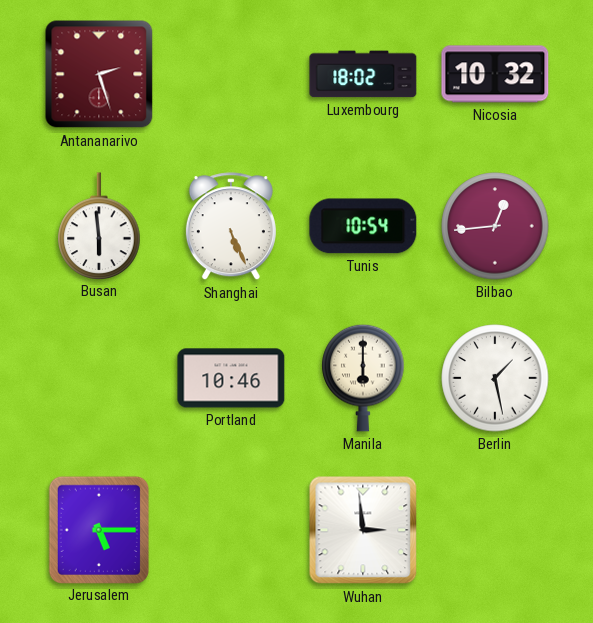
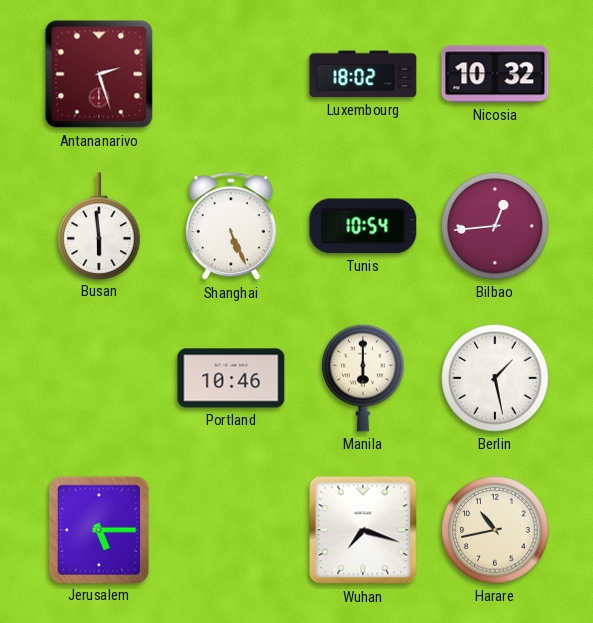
Wuhan: 2:59 -> 7:18 (363, 530)
Harare: none -> 10:43 (495, 530)
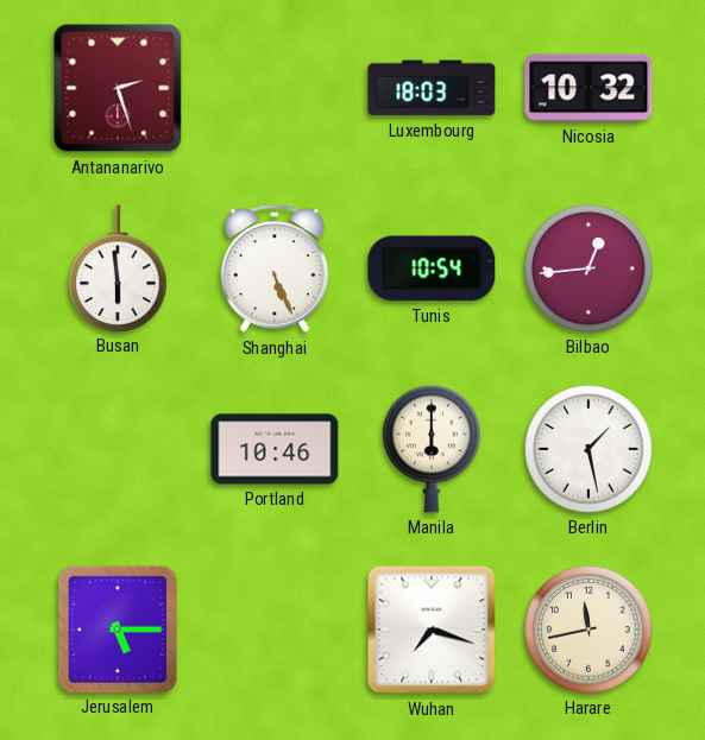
Luxembourg: 18:02 -> 18:03 (432, 88)
Harare: 10:43 -> 11:43 (588, 630)
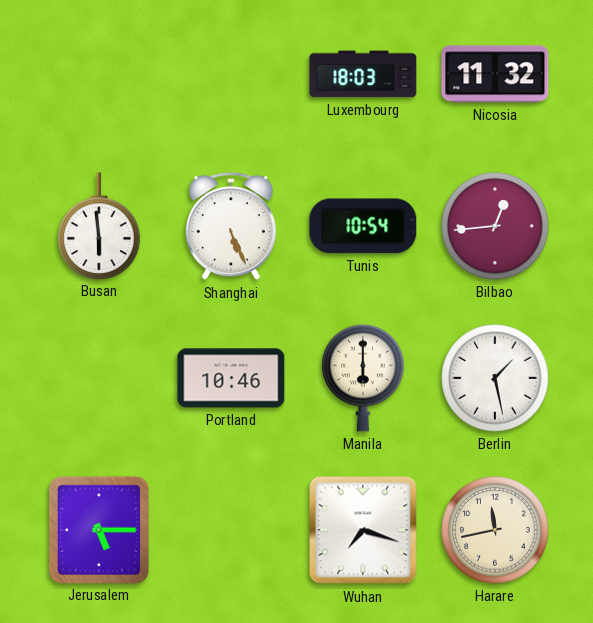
Antananarivo: 2:27 -> none (118, 88)
Nicosia: 10:32 -> 11:32 (495, 74)
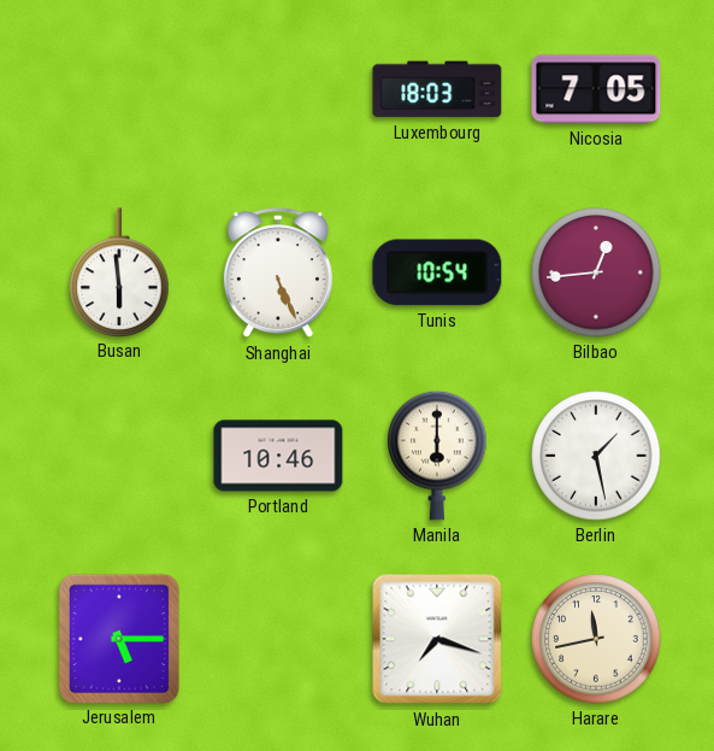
Nicosia: 11:32 -> 7:05 (596, 89)
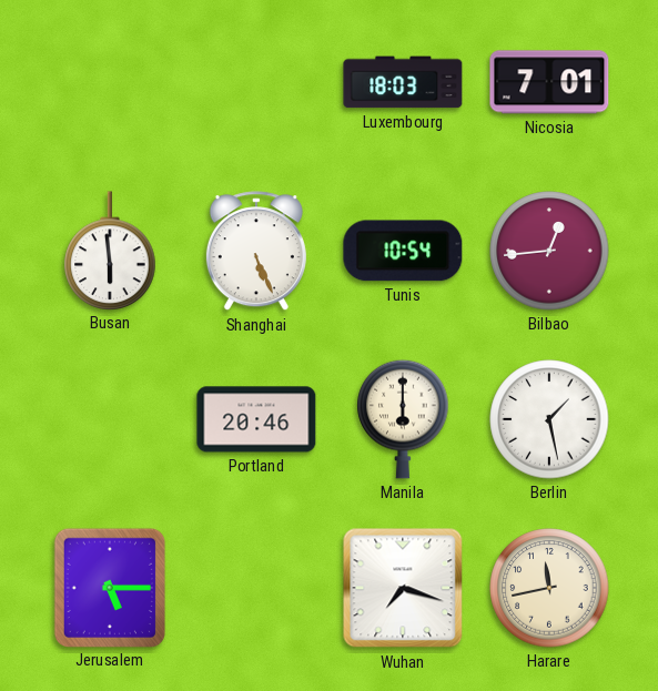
Nicosia: 7:05 -> 7:01 (549, 82)
Portland: 10:46 -> 20:46 (256, 419)
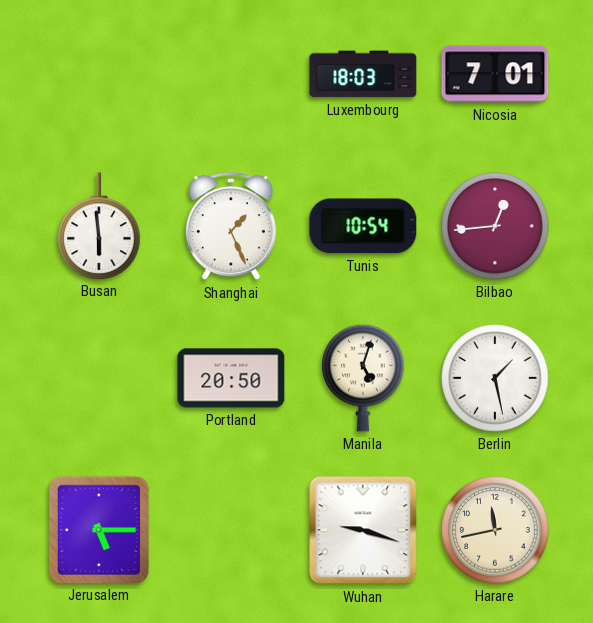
Shanghai: 5:26 -> 1:26 (231, 227)
Portland: 20:46 -> 20:50 (231, 378)
Manila: 6:00 -> 5:03 (363, 378)
Wuhan: 7:18 -> 9:18 (363, 530)
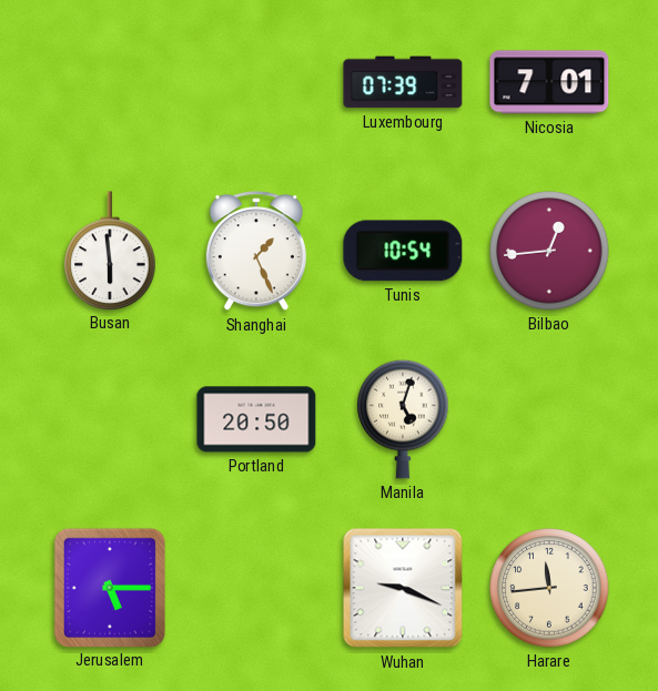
Luxembourg: 18:03 -> 07:39 (403, 82)
Berlin: 1:28 -> none (495, 378)
Wuhan: 9:18 -> 9:19 (403, 588)
Harare: 11:43 -> 11:44 (549, 588)
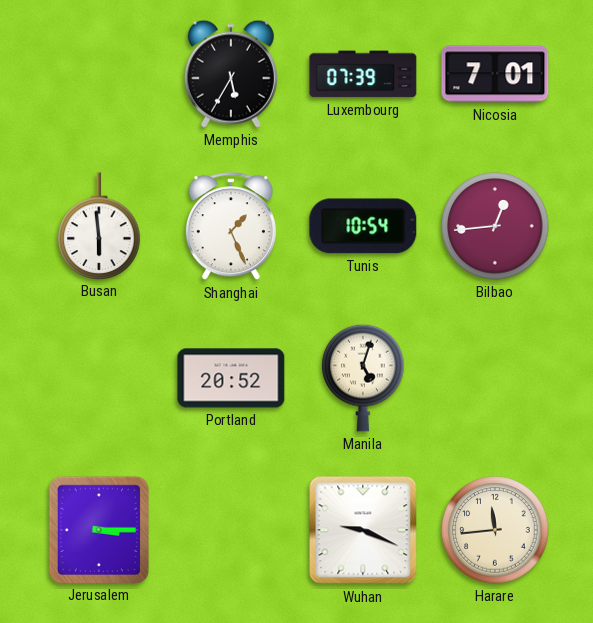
Memphis: none -> 5:35 (231, 74)
Portland: 20:50 -> 20:52 (231, 378)
Jerusalem: 5:15 -> 3:15 (99, 529)
